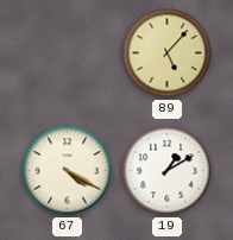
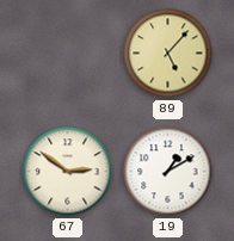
67: 4:20 -> 2:51 (68, 172)
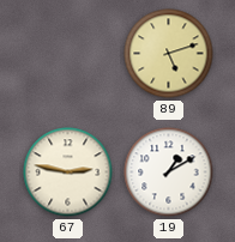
89: 5:07 -> 5:12 (169, 54)
67: 2:51 -> 2:47 (68, 173)
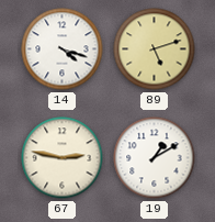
14: none -> 4:18 (63, 49)
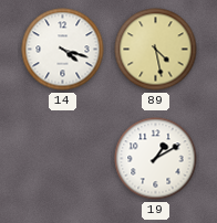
89: 5:12 -> 4:28 (156, 50)
67: 2:47 -> none (63, 158)
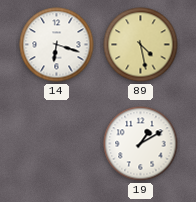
14: 4:18 -> 6:18 (57, 45)
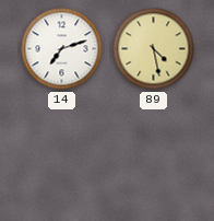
14: 6:18 -> 7:12 (62, 49)
19: 1:10 -> none (141, 144)
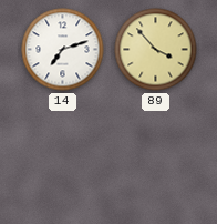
89: 4:28 -> 3:53 (156, 50)
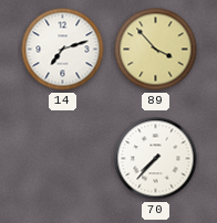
70: none -> 7:37 (156, 159)
